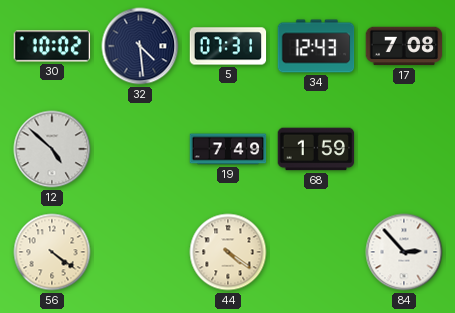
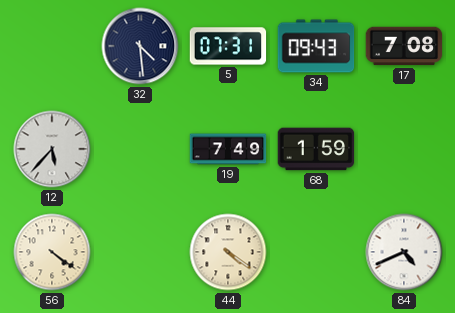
30: 10:02 -> none (52, 46)
34: 12:43 -> 09:43 (316, 46)
12: 4:52 -> 5:37 (52, 149)
84: 2:53 -> 4:41 (404, 252)
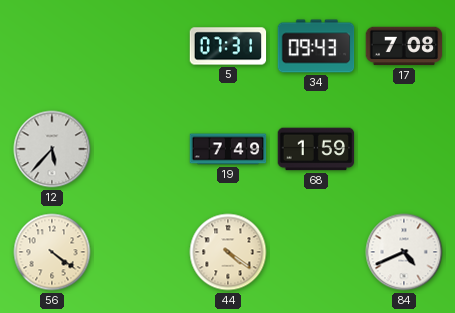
32: 4:29 -> none (140, 46)
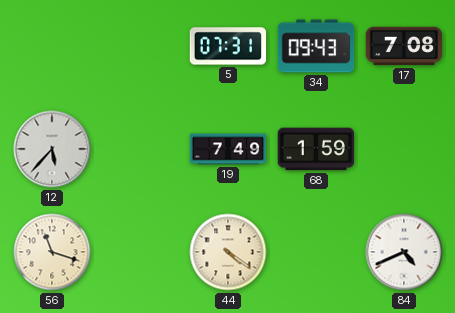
56: 4:21 -> 11:18 (52, 252)
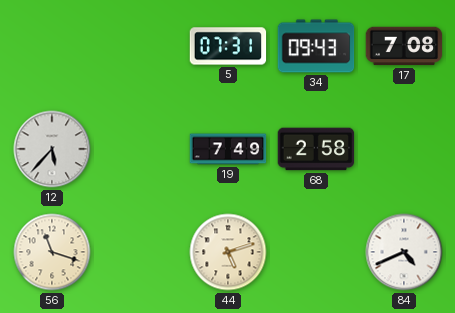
68: 1:59 -> 2:58 (316, 149)
44: 4:21 -> 5:12 (228, 252)
